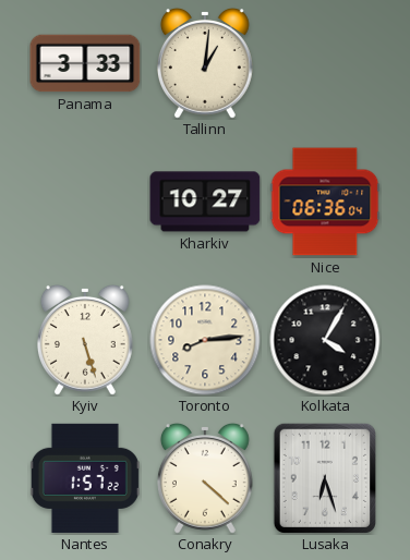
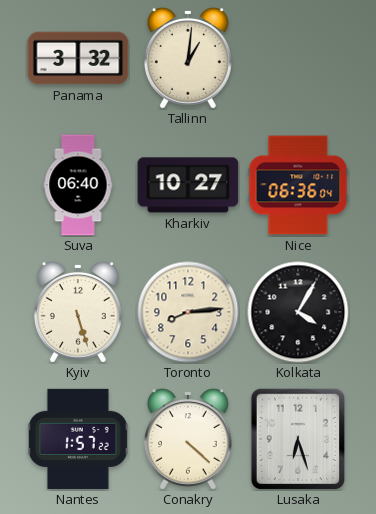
Panama: 3:33 -> 3:32 (78, 58)
Suva: none -> 06:40 (78, 185)
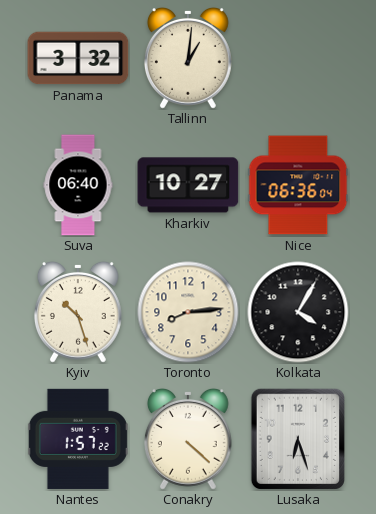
Kyiv: 5:27 -> 10:27 (78, 312)
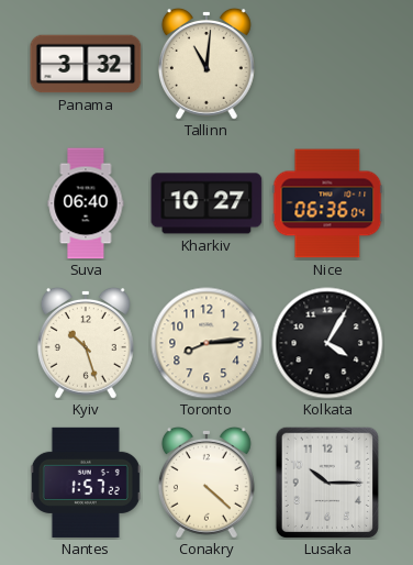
Tallinn: 1:01 -> 11:01 (206, 64)
Lusaka: 6:27 -> 10:15 (327, 483)
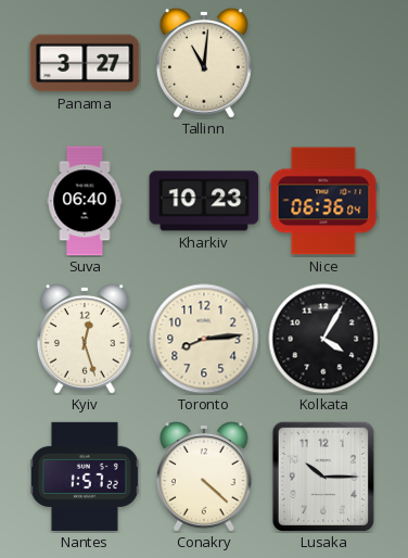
Panama: 3:32 -> 3:27 (85, 63)
Kharkiv: 10:27 -> 10:23 (204, 201)
Kyiv: 10:27 -> 12:27 (85, 339)
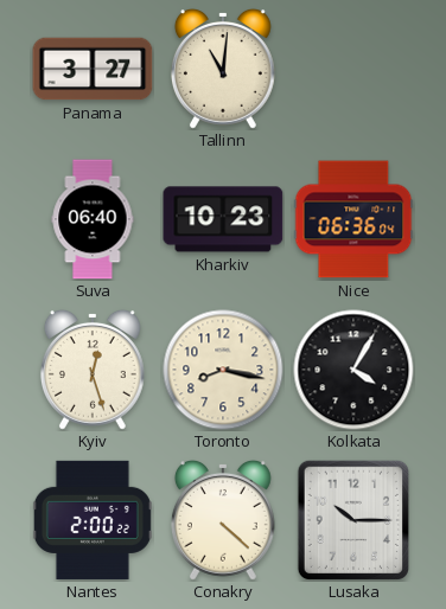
Toronto: 8:14 -> 8:17 (223, 370)
Nantes: 1:57 -> 2:00 (93, 520)
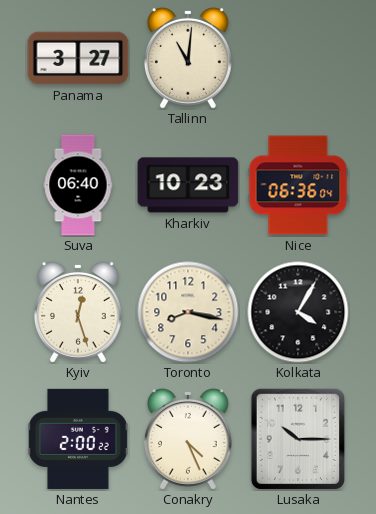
Conakry: 4:22 -> 4:26 (188, 439)
